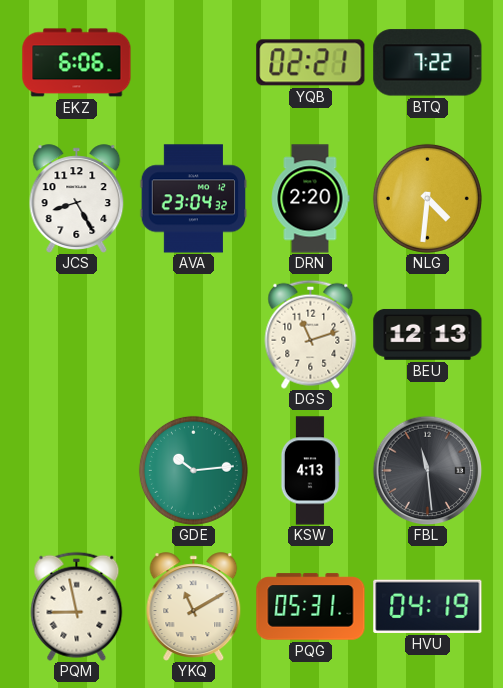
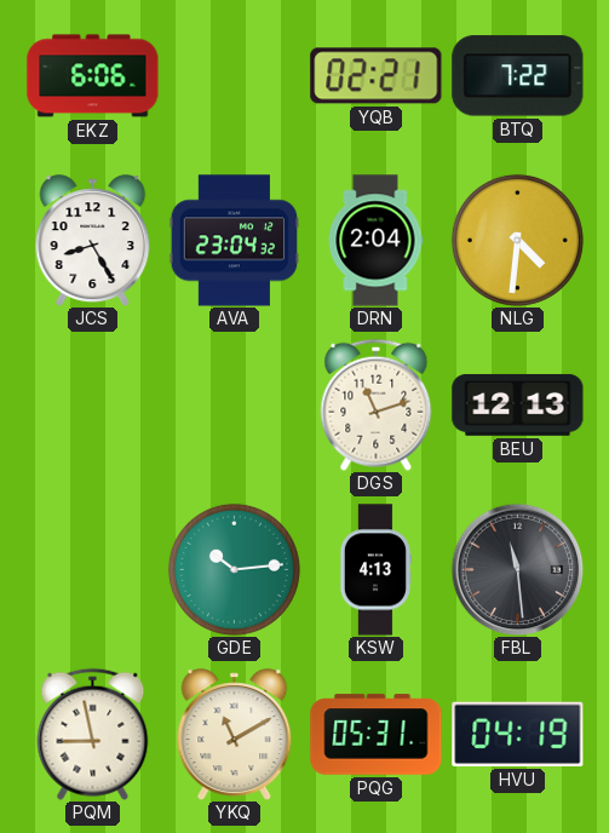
DRN: 2:20 -> 2:04 (375, 241)
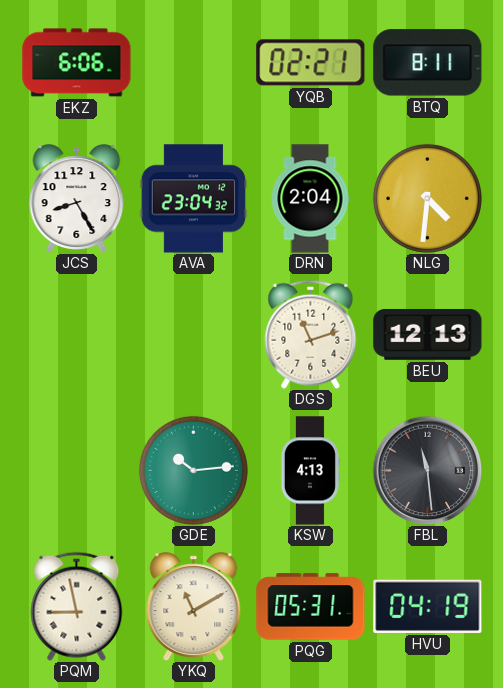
BTQ: 7:22 -> 8:11 (428, 63)
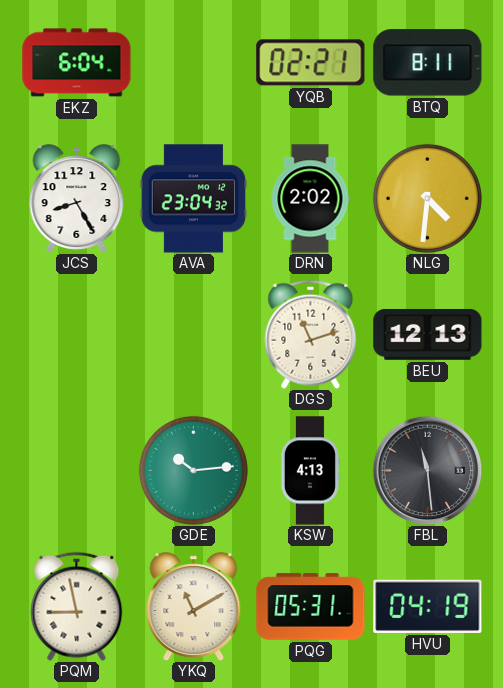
EKZ: 6:06 -> 6:04 (77, 63)
DRN: 2:04 -> 2:02 (310, 199)
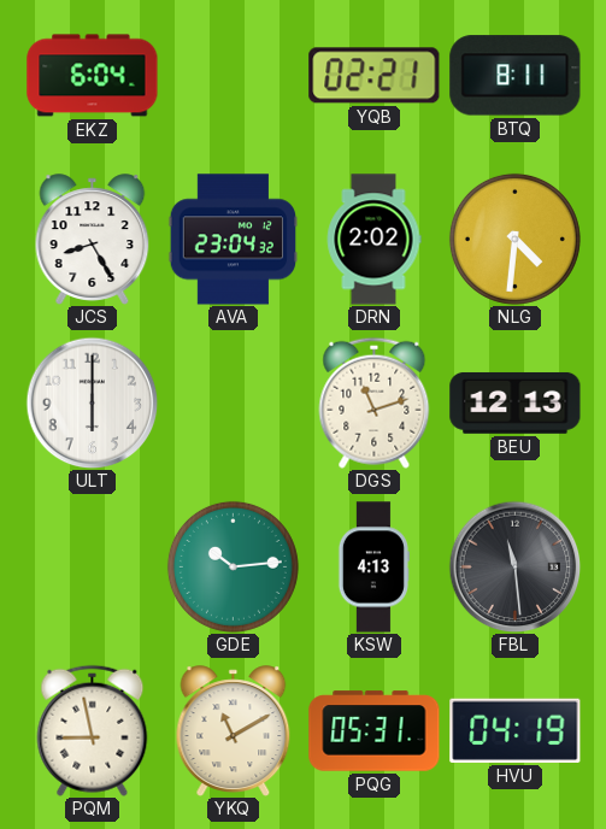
ULT: none -> 6:00 (92, 402)
